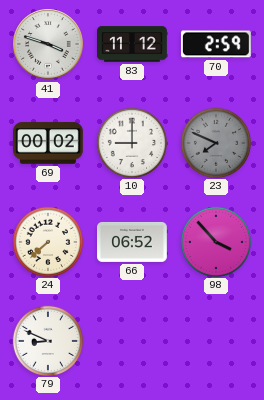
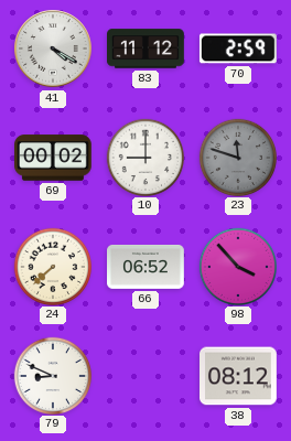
41: 3:48 -> 4:20 (53, 49)
23: 7:49 -> 11:48 (237, 157)
38: none -> 08:12 (239, 376)
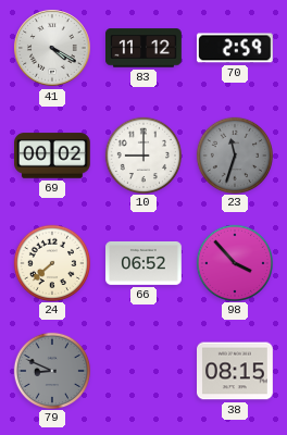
23: 11:48 -> 11:33 (234, 154)
79 dial: white -> grey (51, 370)
38: 08:12 -> 08:15 (236, 371)
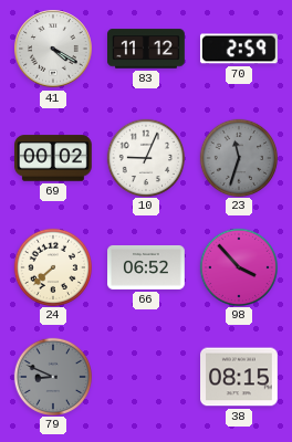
10: 9:00 -> 9:04 (145, 157)
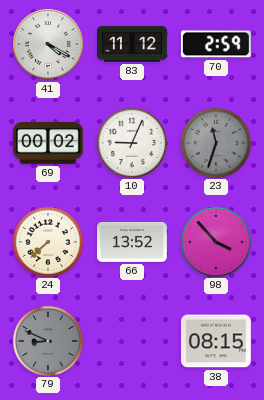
66: 06:52 -> 13:52 (133, 242)
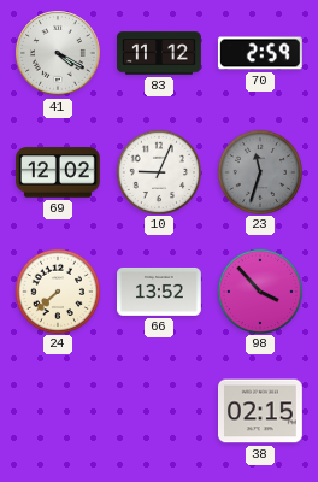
69: 00:02 -> 12:02 (59, 172)
79: 8:49 -> none (47, 340)
38: 08:15 -> 02:15 (261, 411)
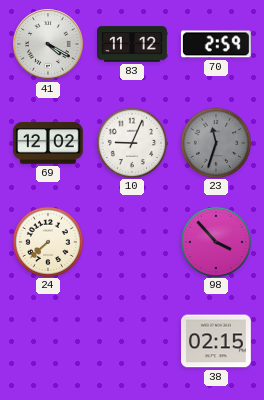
66: 13:52 -> none (160, 292)
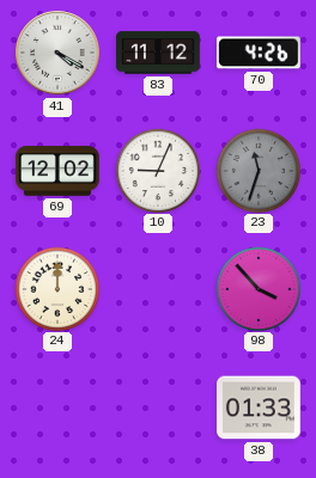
70: 2:59 -> 4:26 (259, 53)
24: 7:38 -> 12:00 (56, 288)
38: 02:15 -> 01:33 (260, 407)
